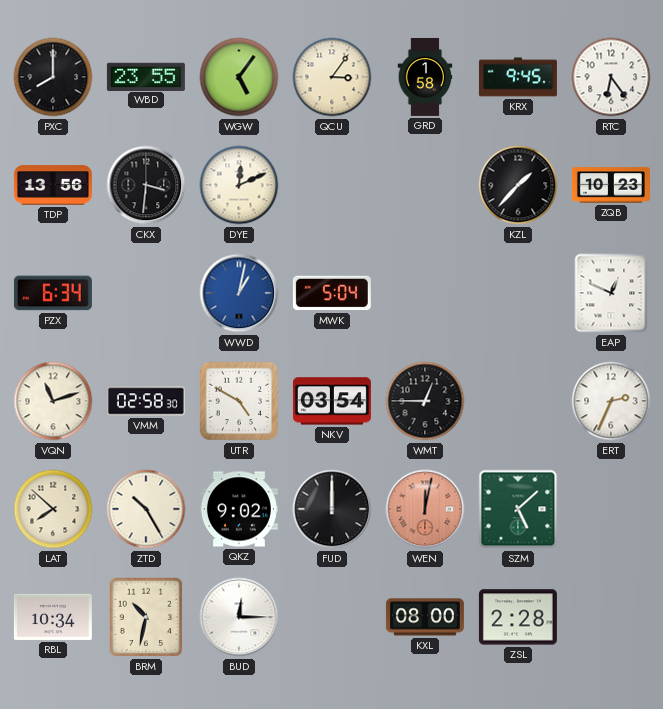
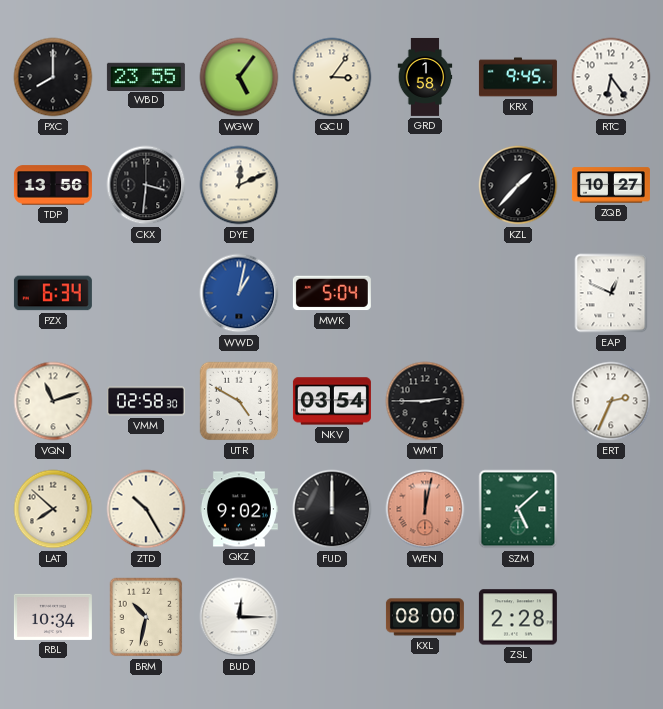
ZQB: 10:23 -> 10:27 (611, 185)
WMT: 12:45 -> 2:45 (425, 401)
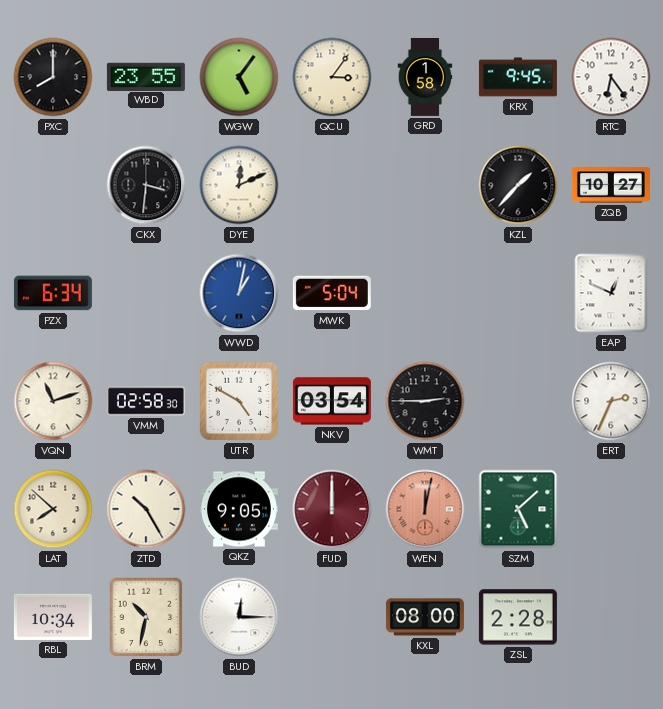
TDP: 13:56 -> none (53, 185)
QKZ: 9:02 -> 9:05 (239, 509)
FUD dial: black -> burgundy (332, 509)
